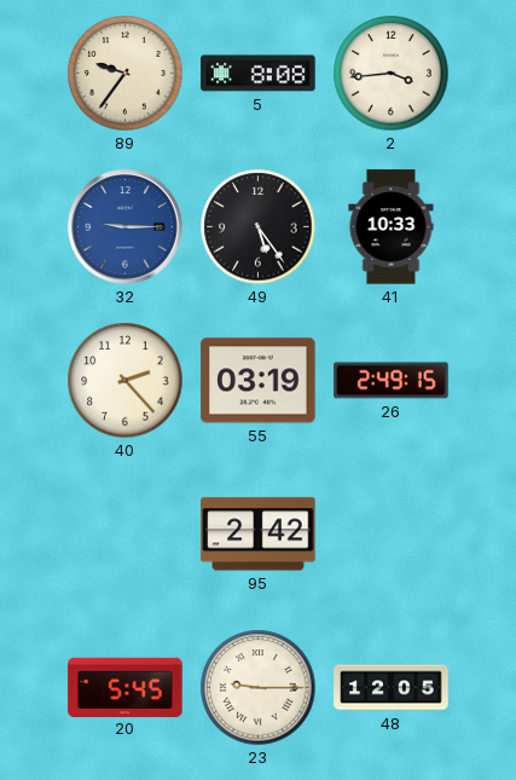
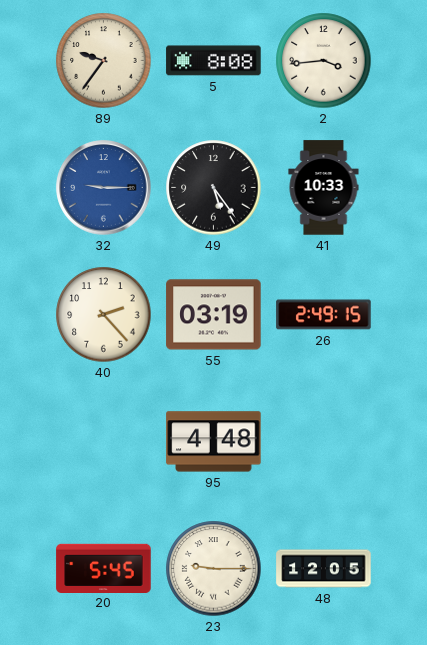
95: 2:42 -> 4:48 (214, 442)
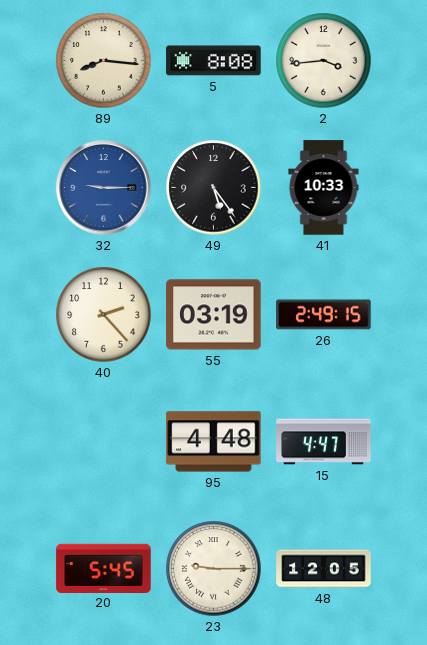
89: 9:36 -> 8:16 (104, 61)
15: none -> 4:47 (324, 442)
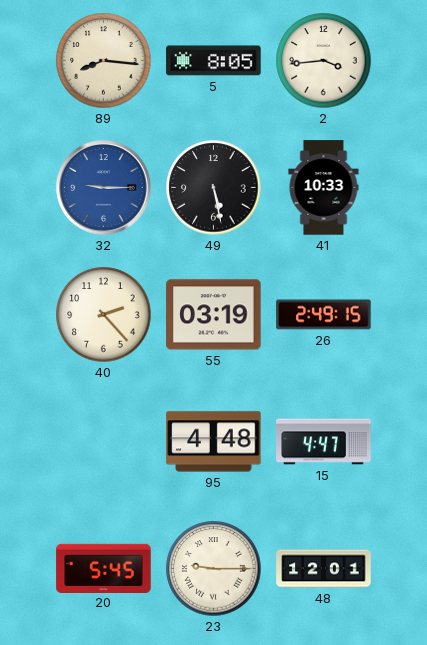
5: 8:08 -> 8:05 (214, 61)
49: 5:24 -> 5:28 (214, 188)
48: 12:05 -> 12:01 (324, 569)
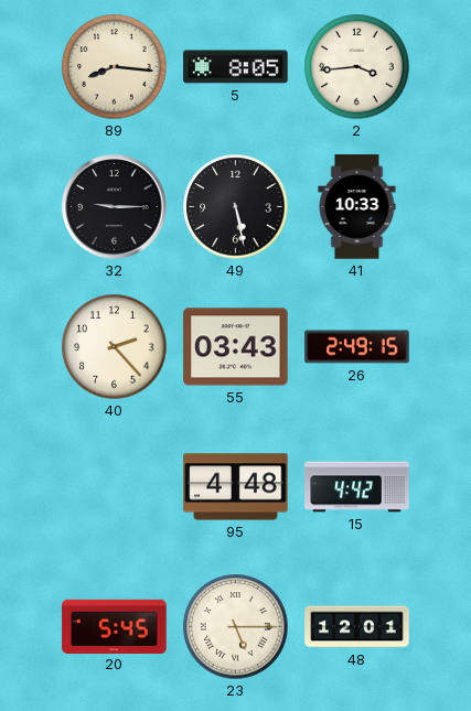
32 dial: blue -> black (115, 207)
55: 03:19 -> 03:43 (236, 347)
15: 4:47 -> 4:42 (357, 487)
23: 9:15 -> 5:15 (236, 627)
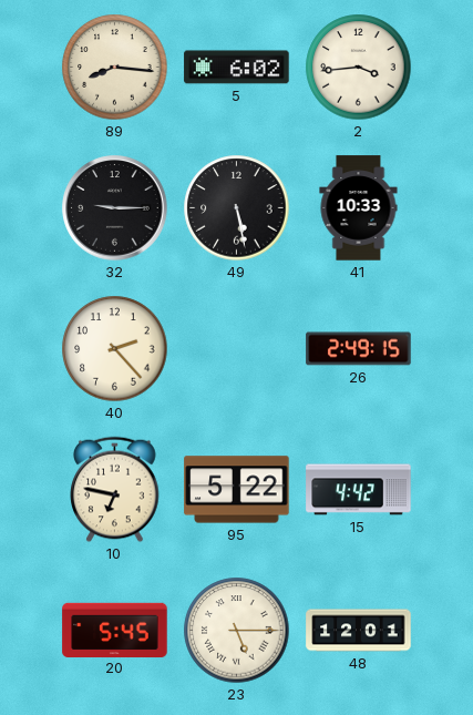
5: 8:05 -> 6:02 (237, 68)
55: 03:43 -> none (236, 347)
10: none -> 6:47 (115, 490)
95: 4:48 -> 5:22 (237, 490)
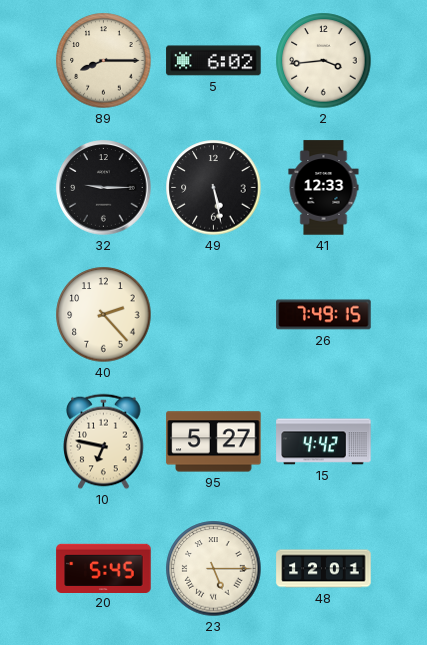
89: 8:16 -> 8:15 (104, 61)
41: 10:33 -> 12:33 (324, 188)
26: 2:49 -> 7:49 (324, 315)
95: 5:22 -> 5:27 (214, 442)
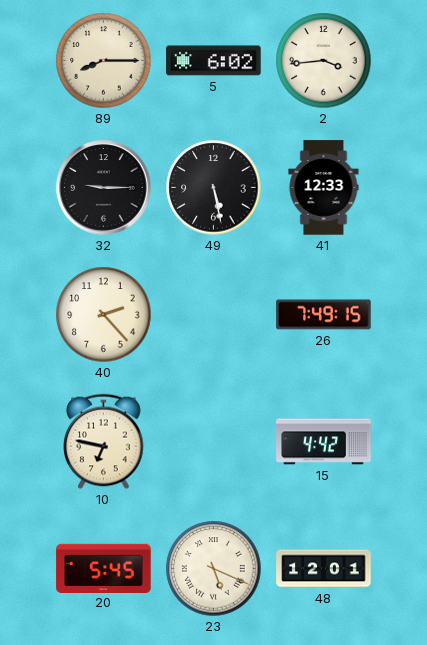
95: 5:27 -> none (214, 442)
23: 5:15 -> 5:19 (214, 569)
